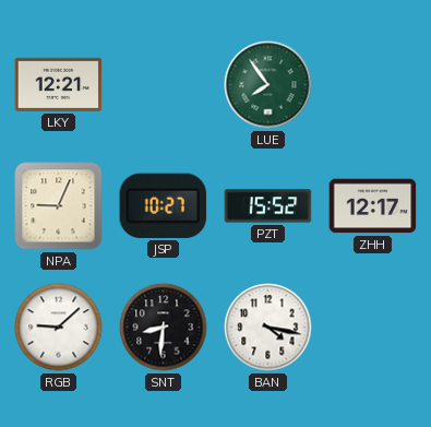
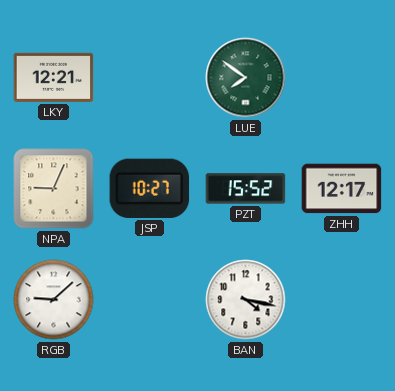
LUE: 7:54 -> 7:51 (246, 78)
SNT: 8:31 -> none (164, 328)
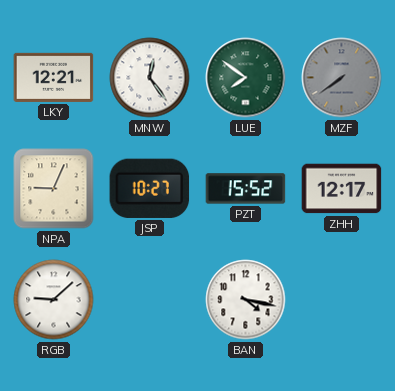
MNW: none -> 12:24 (150, 78)
MZF: none -> 7:39 (342, 78)
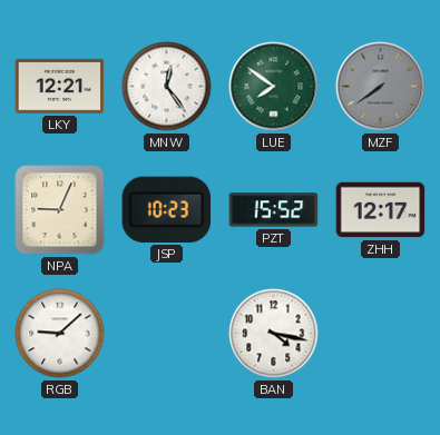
JSP: 10:27 -> 10:23 (167, 209)
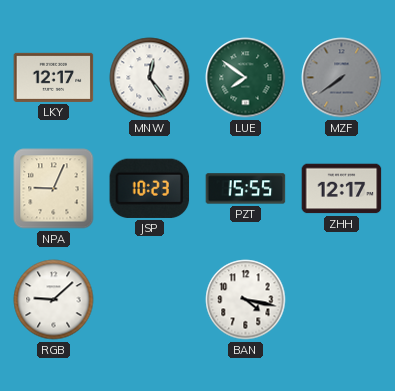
LKY: 12:21 -> 12:17 (54, 77)
PZT: 15:52 -> 15:55 (246, 189)
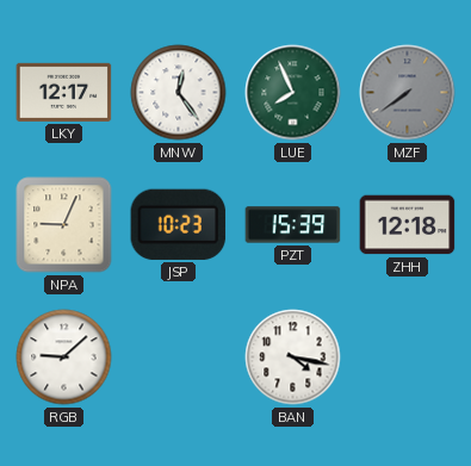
LUE: 7:51 -> 7:56 (293, 93)
PZT: 15:55 -> 15:39 (293, 225)
ZHH: 12:17 -> 12:18 (408, 225)
